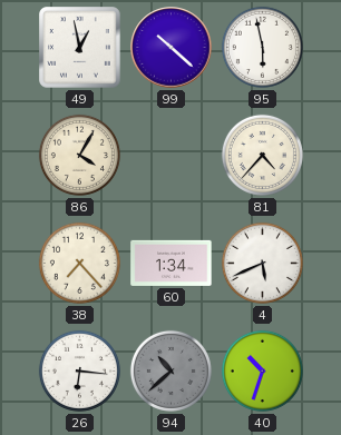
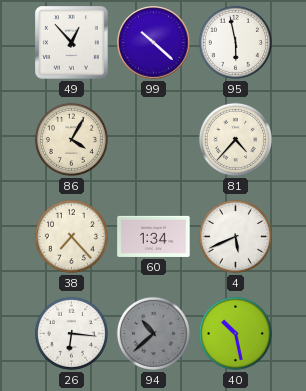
49: 12:58 -> 12:53 (72, 43)
40: 10:33 -> 10:28 (235, 333)
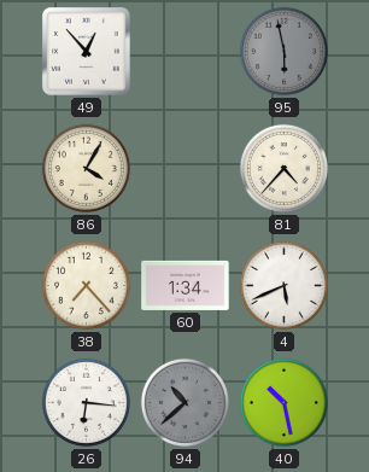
99: 10:22 -> none (154, 43)
95 dial: white -> grey (283, 51)
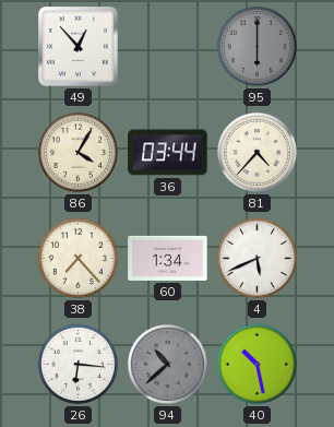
95: 5:58 -> 6:00 (257, 46)
36: none -> 03:44 (168, 153)
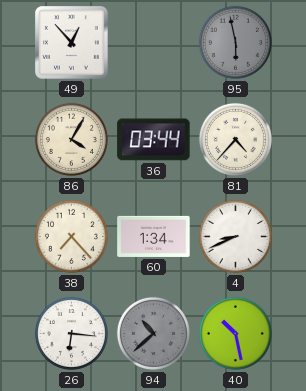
95: 6:00 -> 5:58 (235, 42)
4: 5:41 -> 8:41 (235, 236)
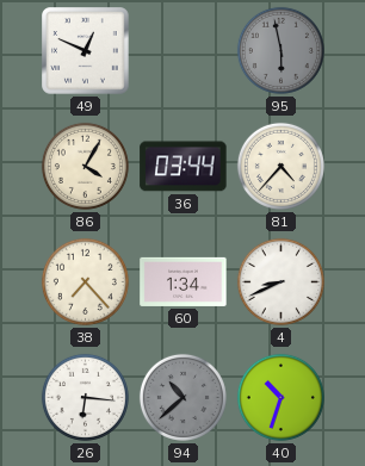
49: 12:53 -> 12:49 (86, 51)
40: 10:28 -> 10:33 (280, 397)
